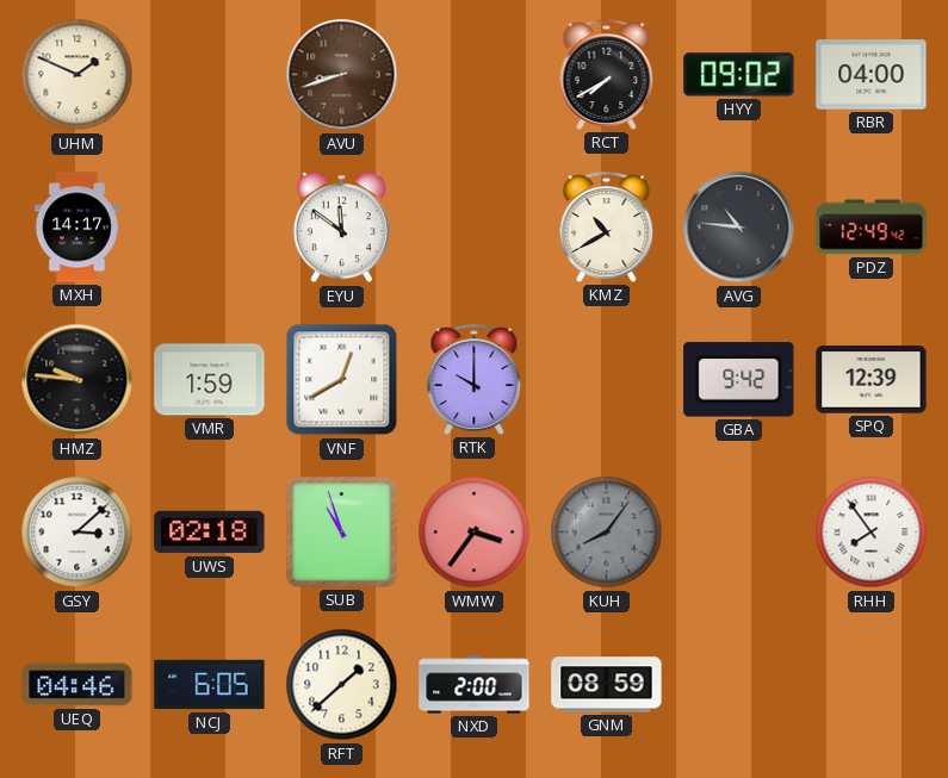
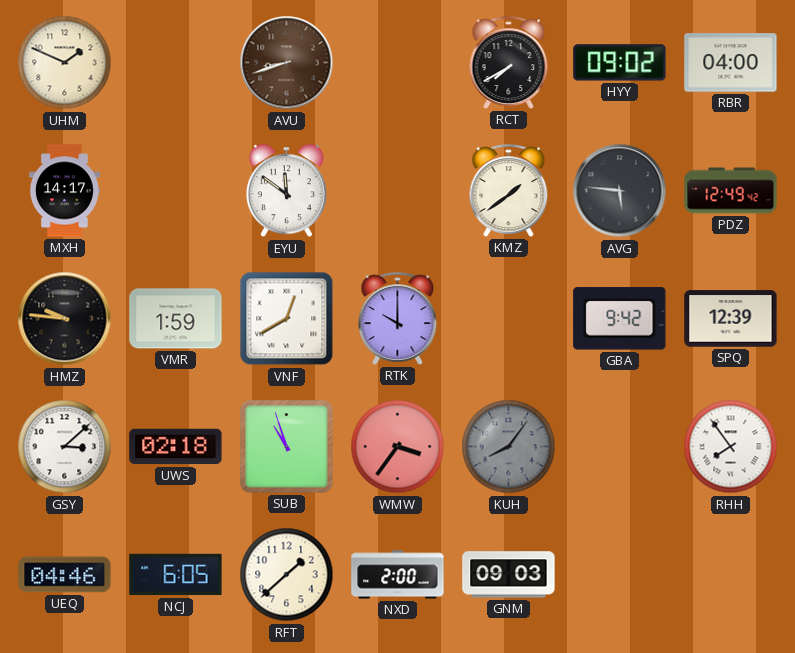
KMZ: 10:40 -> 1:39 (509, 190)
AVG: 10:46 -> 5:46 (620, 191)
GNM: 08:59 -> 09:03 (509, 575)
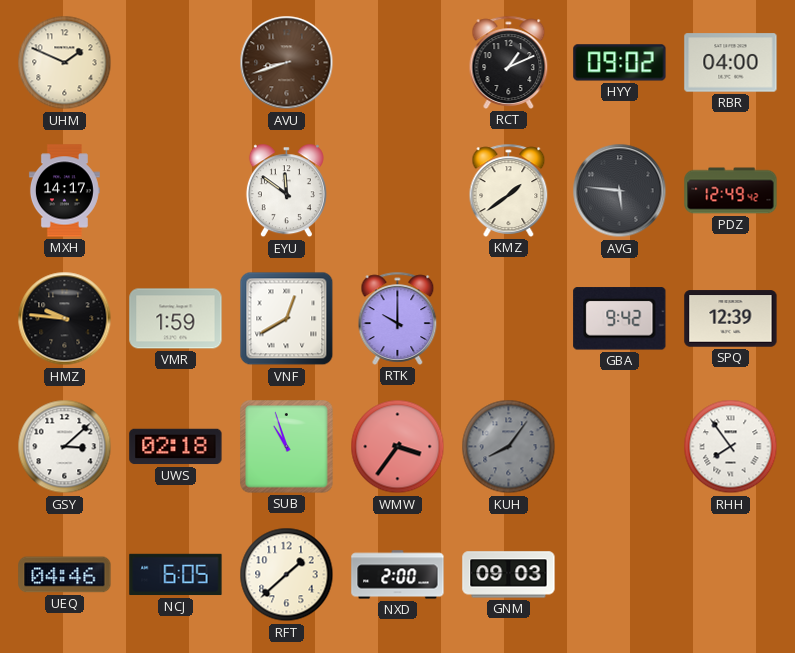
RCT: 7:40 -> 1:11 (509, 62)
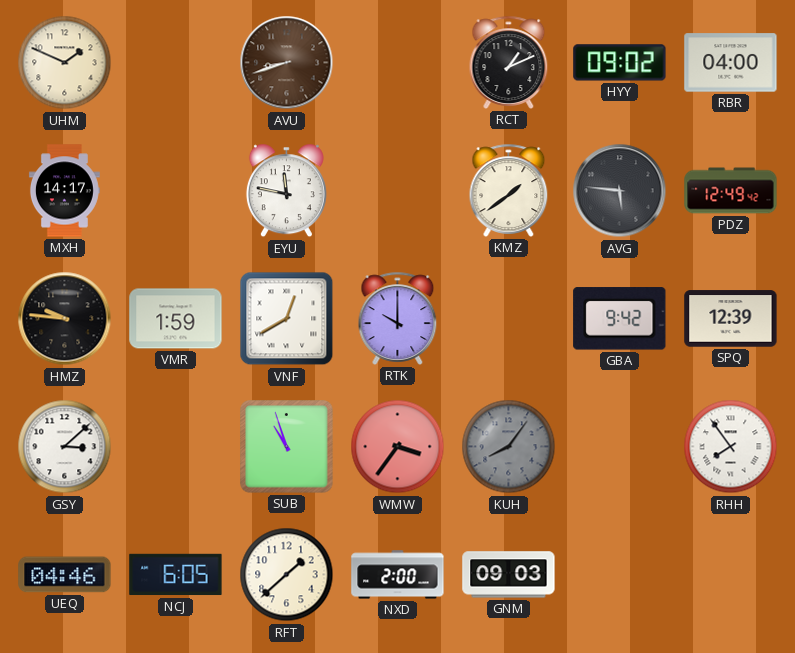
EYU: 11:51 -> 11:47 (286, 191)
UWS: 02:18 -> none (176, 447)
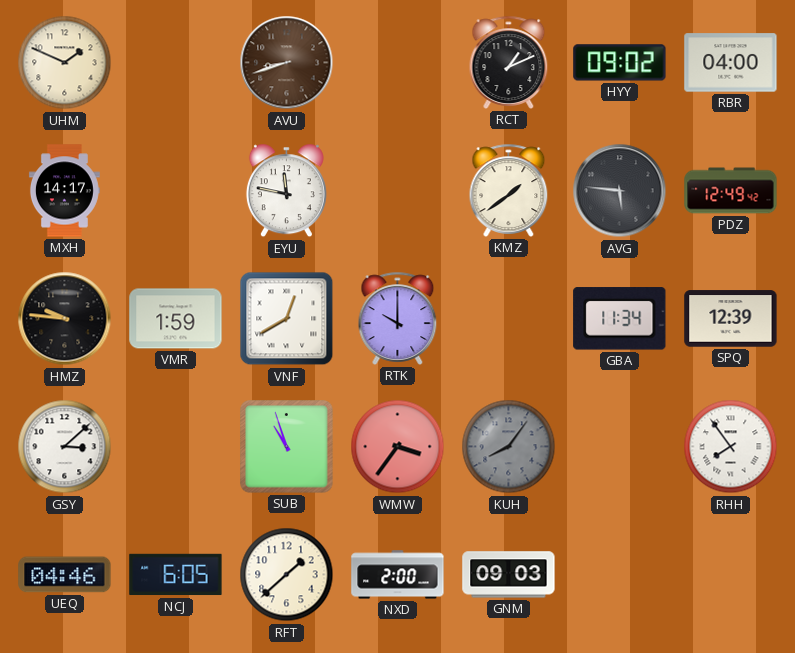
GBA: 9:42 -> 11:34 (620, 319)
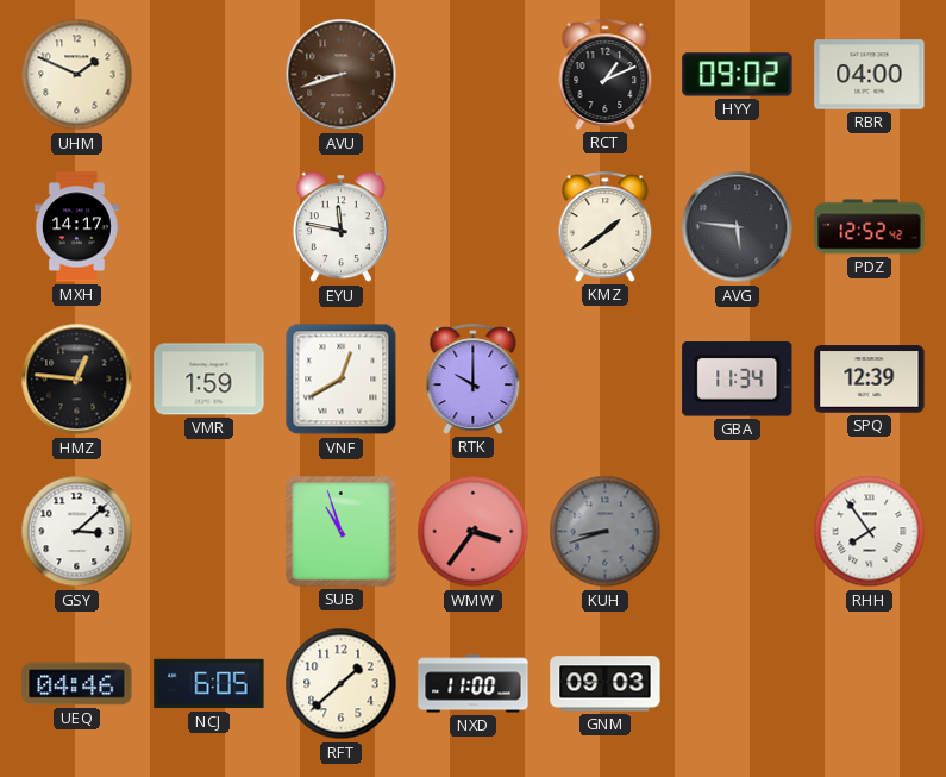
PDZ: 12:49 -> 12:52 (870, 227)
HMZ: 9:46 -> 12:46 (77, 380)
KUH: 8:06 -> 8:42 (606, 532)
NXD: 2:00 -> 11:00 (474, 684)
